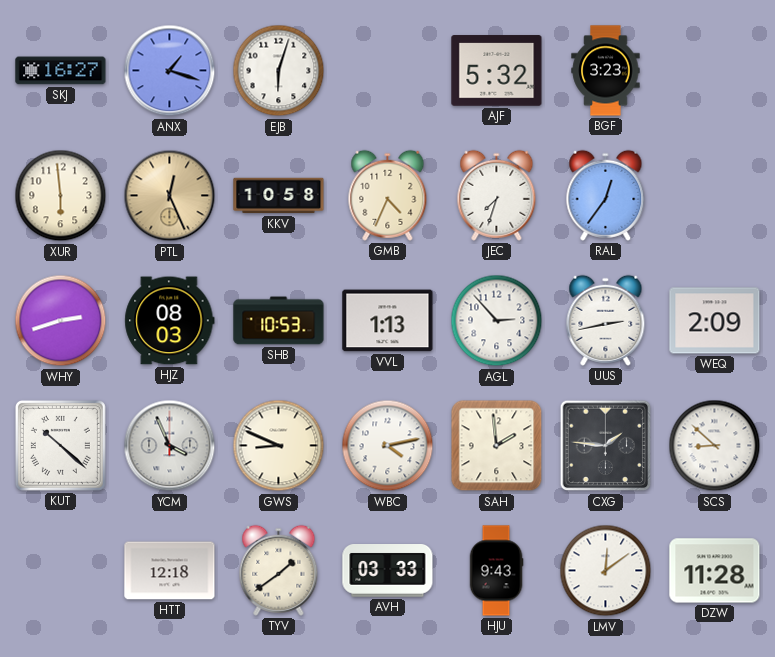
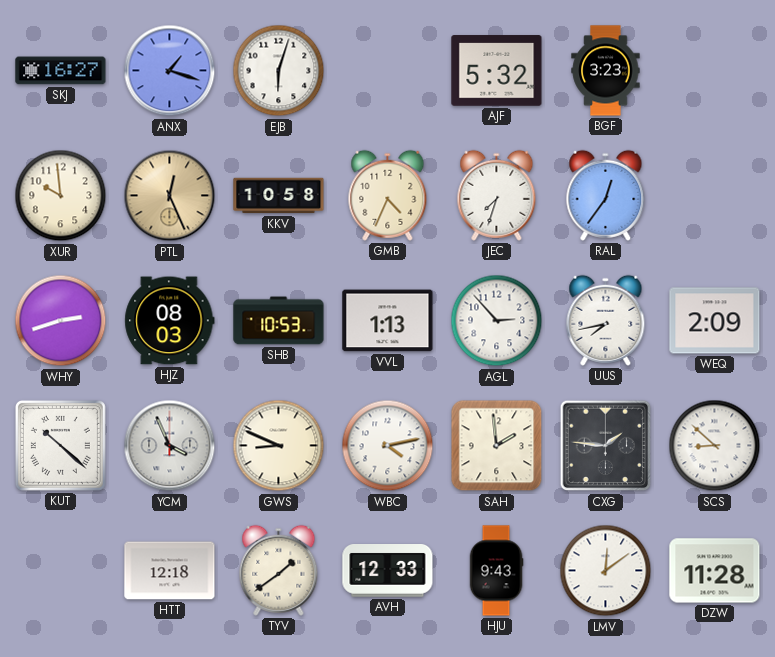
XUR: 5:59 -> 9:59 (61, 196)
UUS: 2:43 -> 7:43 (606, 320)
AVH: 03:33 -> 12:33 (388, 571)
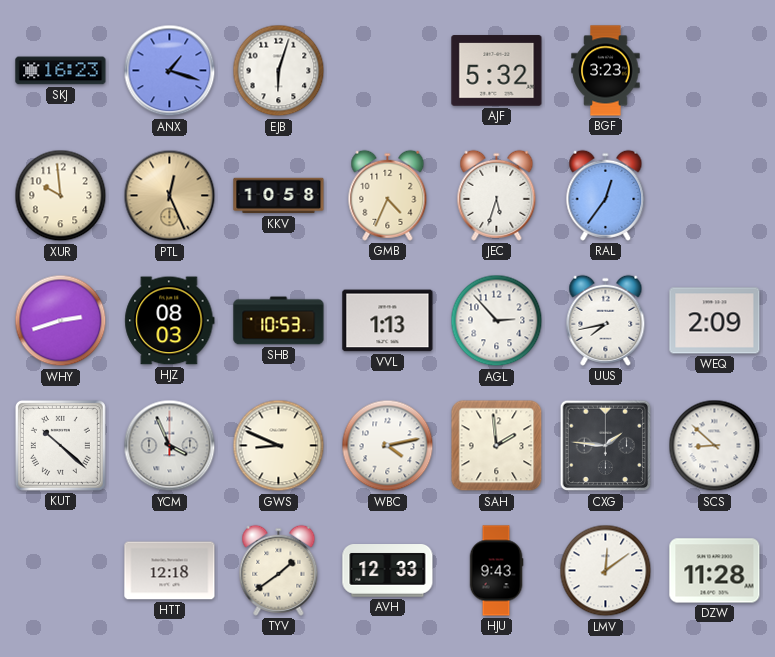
SKJ: 16:27 -> 16:23 (61, 71)
JEC: 7:33 -> 5:33 (497, 195)
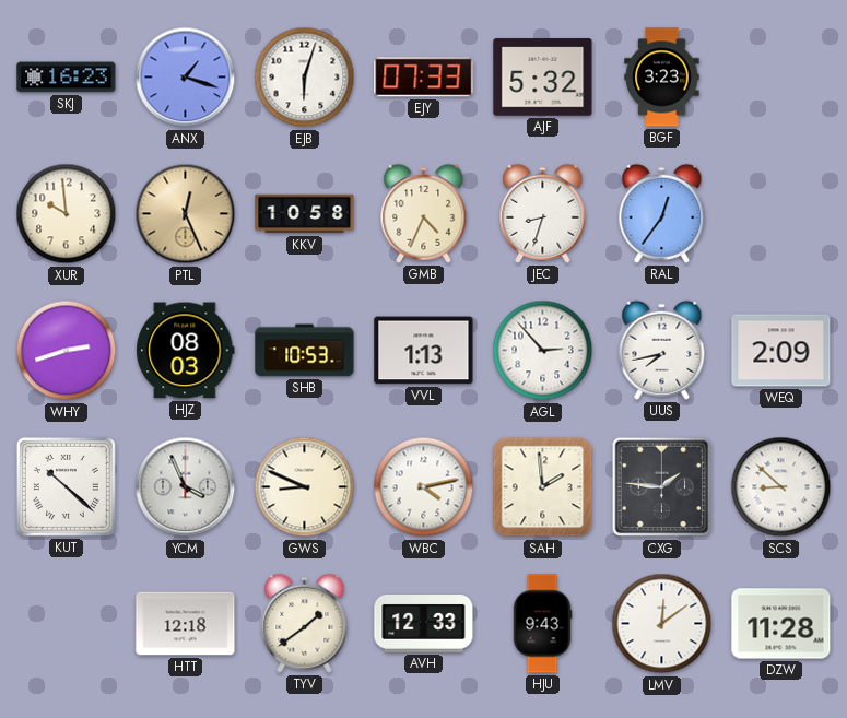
EJY: none -> 07:33 (424, 78)
JEC: 5:33 -> 8:33 (543, 213)
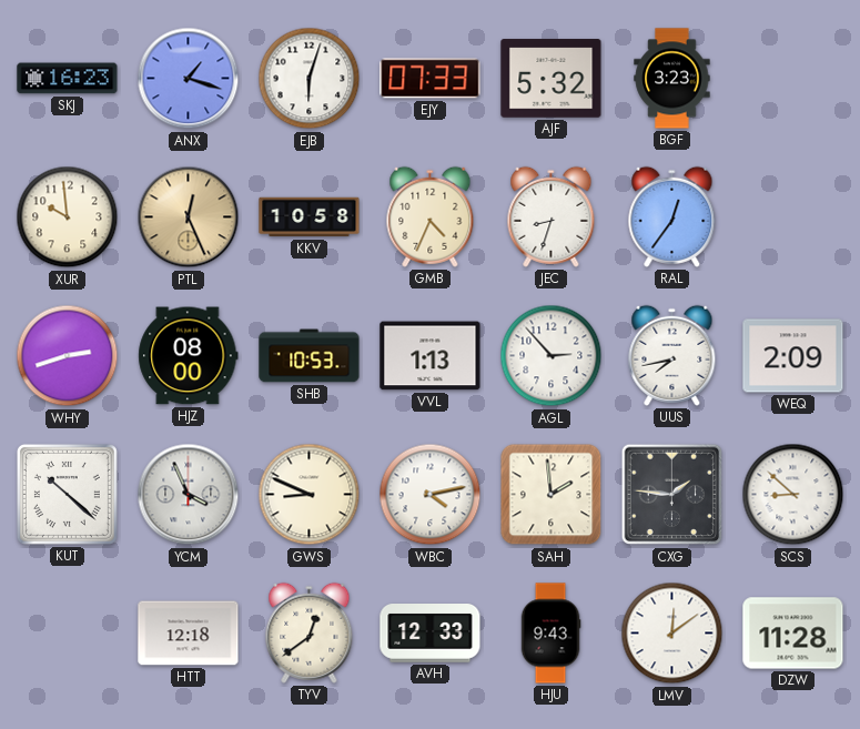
HJZ: 08:03 -> 08:00 (189, 356)
TYV: 1:39 -> 12:39 (310, 632)
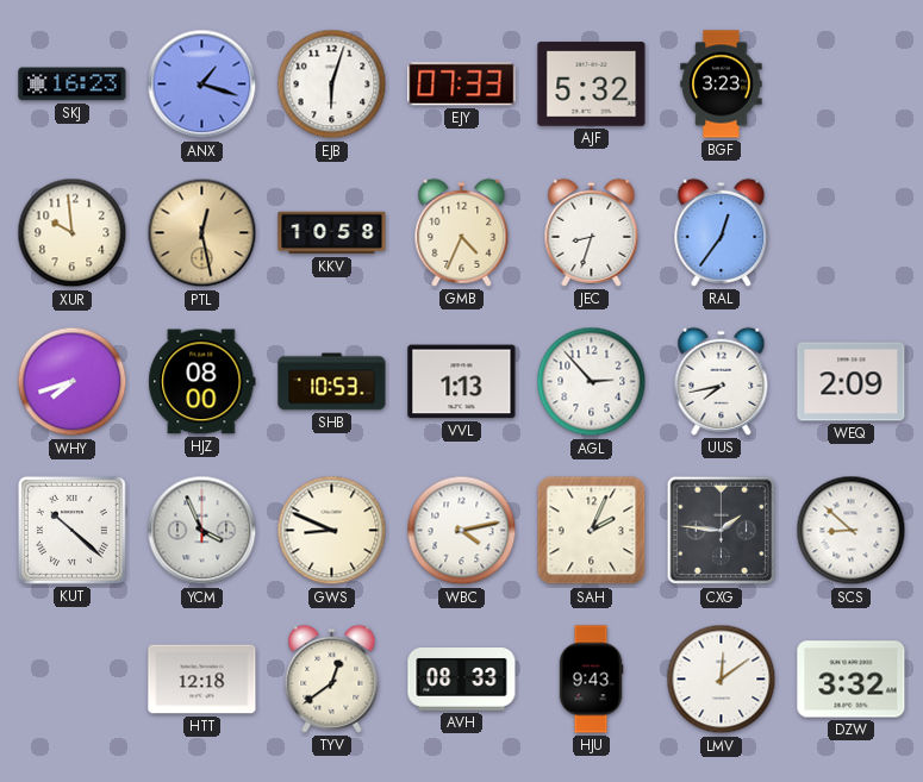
PTL: 12:26 -> 12:28 (202, 233)
WHY: 2:42 -> 7:42 (73, 382)
SAH: 1:59 -> 2:04 (592, 531)
AVH: 12:33 -> 08:33 (462, 680)
DZW: 11:28 -> 3:32 (852, 680)
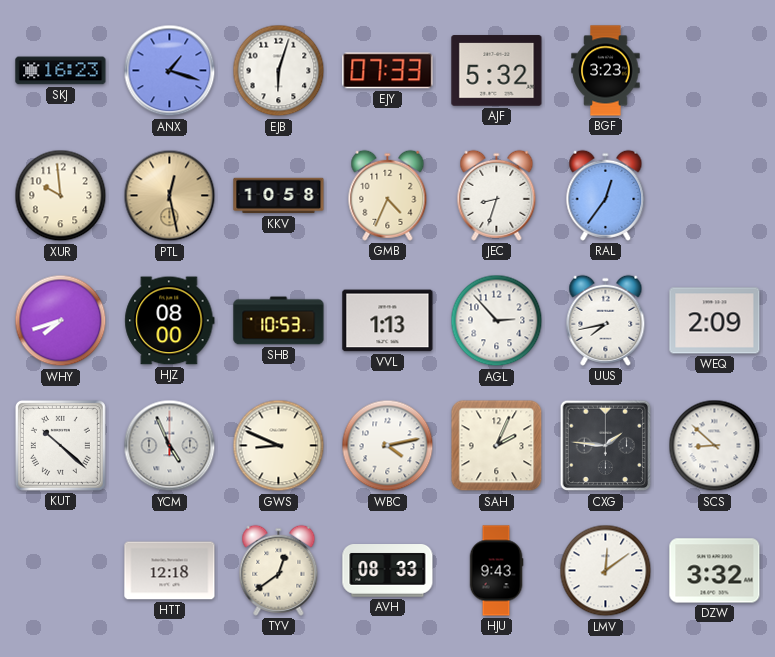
YCM: 3:56 -> 4:56 (170, 446)
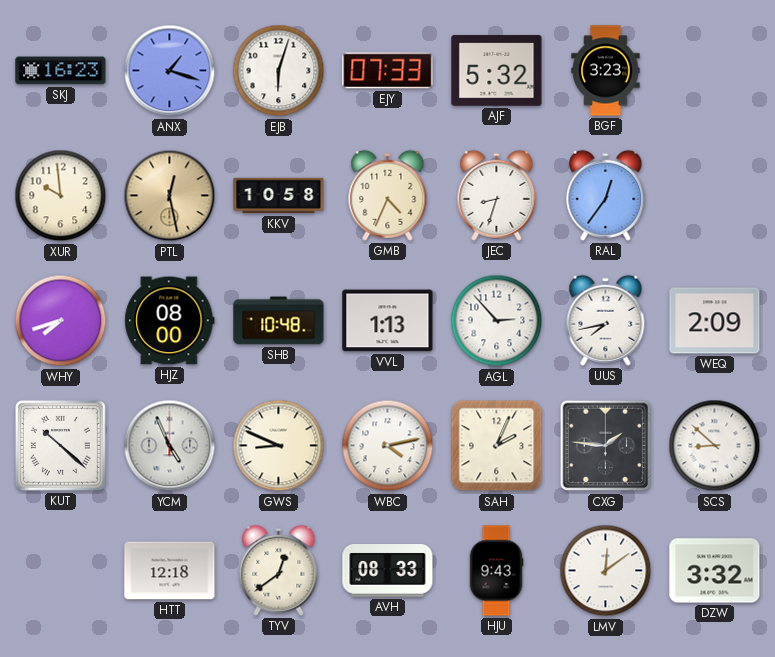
SHB: 10:53 -> 10:48 (279, 321)
